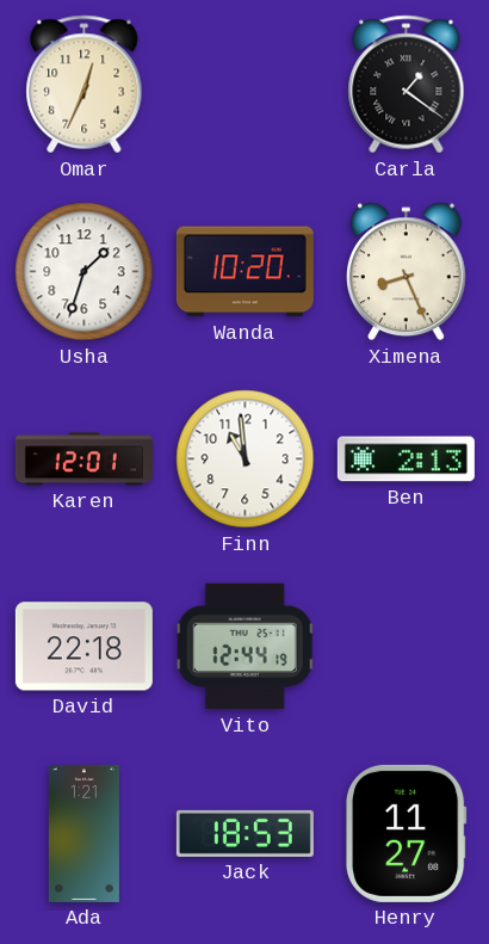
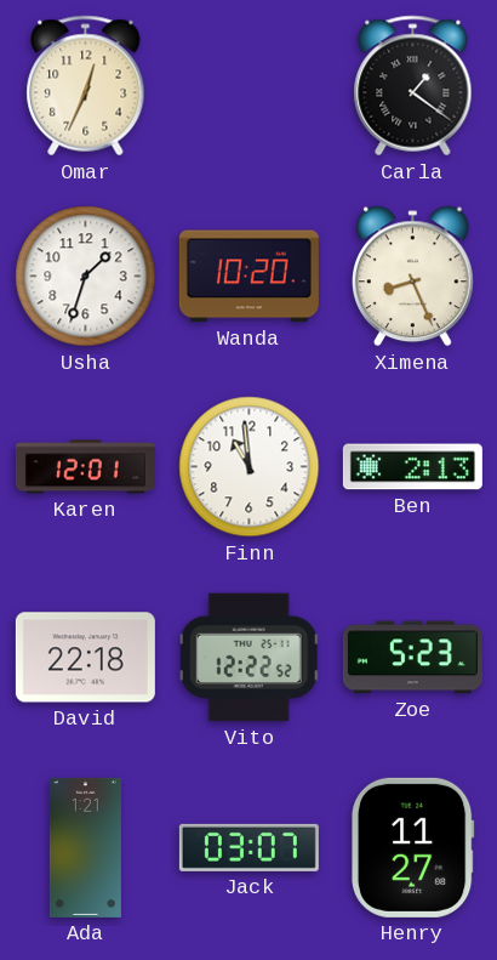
Vito: 12:44 -> 12:22 (250, 658)
Zoe: none -> 5:23 (412, 658)
Jack: 18:53 -> 03:07 (248, 847)
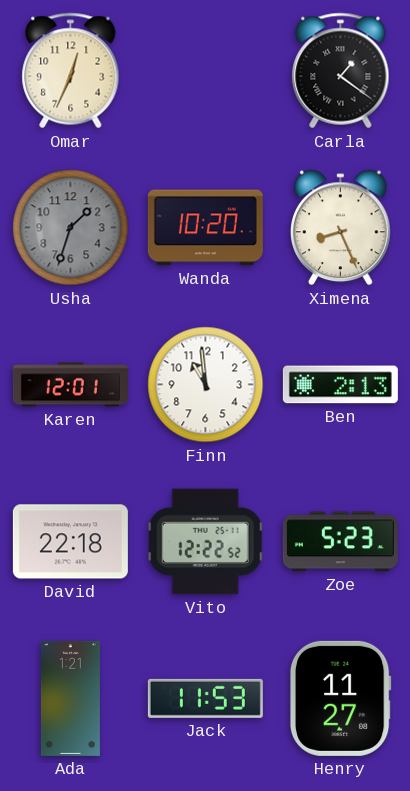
Usha dial: white -> grey (71, 228)
Jack: 03:07 -> 11:53 (205, 698)
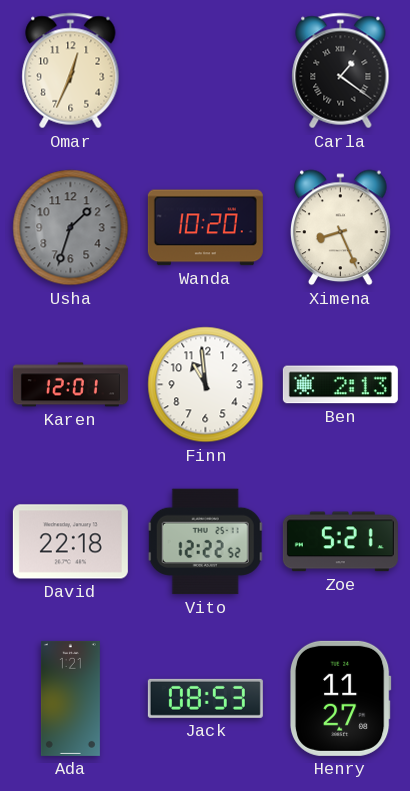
Zoe: 5:23 -> 5:21 (340, 542)
Jack: 11:53 -> 08:53 (205, 698)
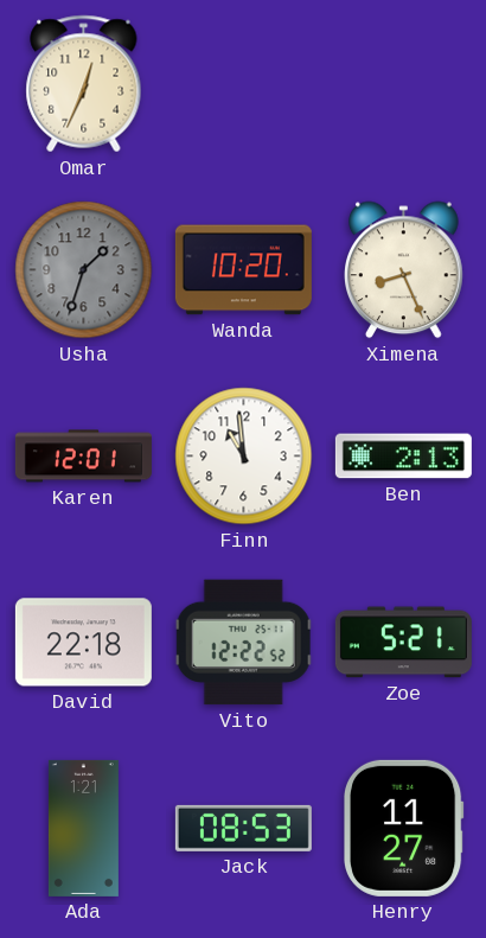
Carla: 1:21 -> none (341, 71)
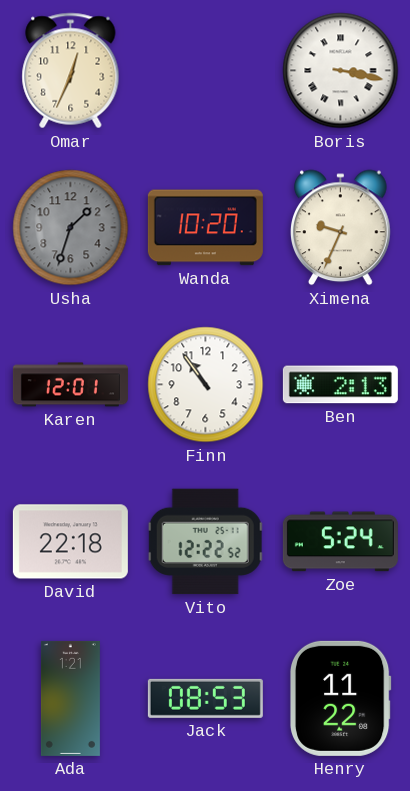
Boris: none -> 3:17 (341, 71)
Ximena: 8:26 -> 9:34 (341, 228)
Finn: 10:59 -> 10:54 (206, 385)
Zoe: 5:21 -> 5:24 (340, 542)
Henry: 11:27 -> 11:22 (340, 698)
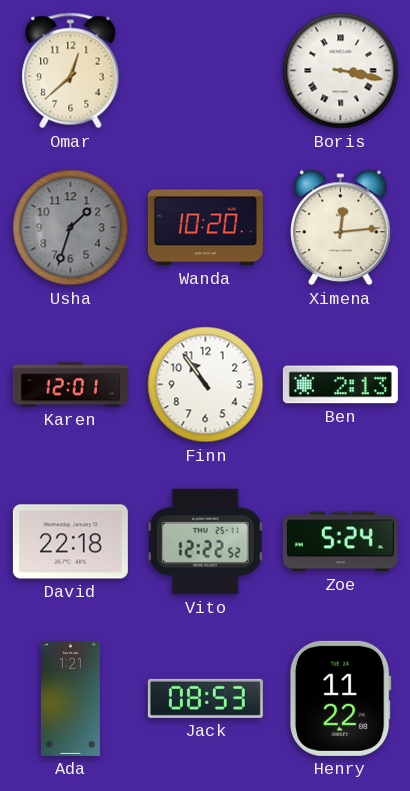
Omar: 12:34 -> 12:38 (71, 71)
Ximena: 9:34 -> 12:14 (341, 228)
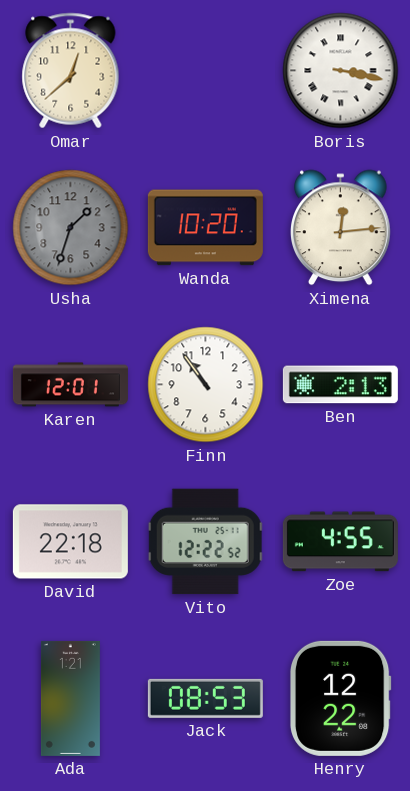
Zoe: 5:24 -> 4:55 (340, 542)
Henry: 11:22 -> 12:22 (340, 698)
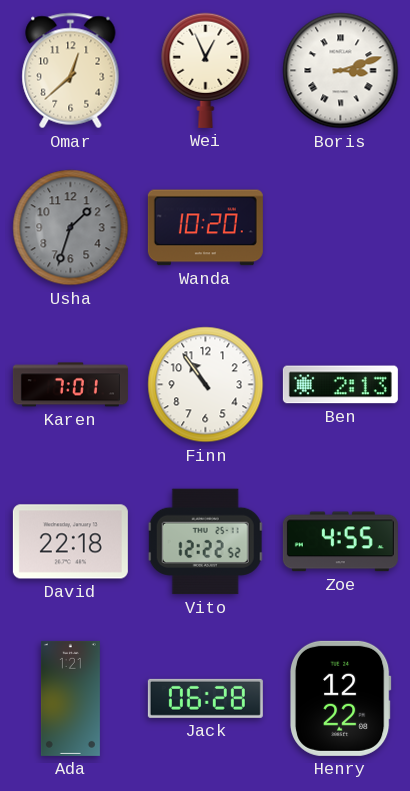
Wei: none -> 12:56 (206, 70)
Boris: 3:17 -> 3:12 (341, 71)
Ximena: 12:14 -> none (341, 228)
Karen: 12:01 -> 7:01 (70, 385)
Jack: 08:53 -> 06:28 (205, 698)
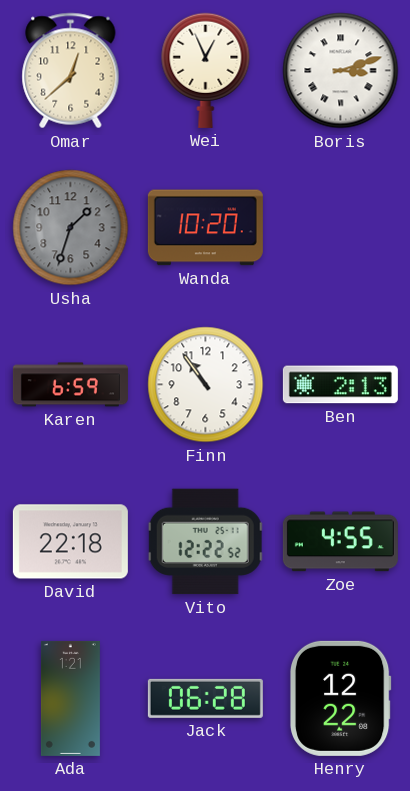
Karen: 7:01 -> 6:59 (70, 385)
